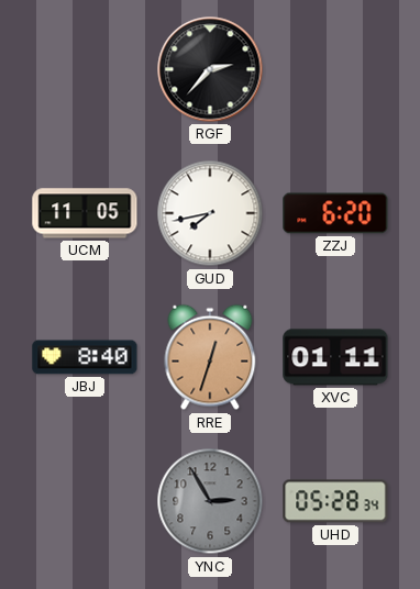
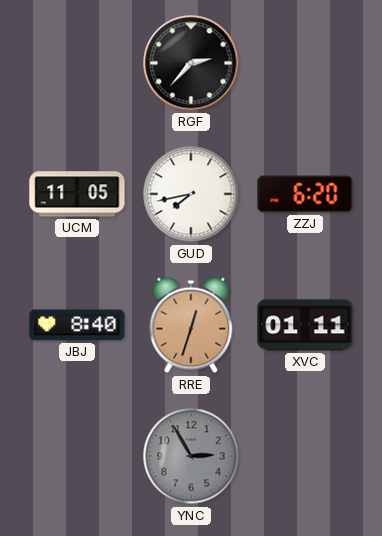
UHD: 05:28 -> none (335, 501)
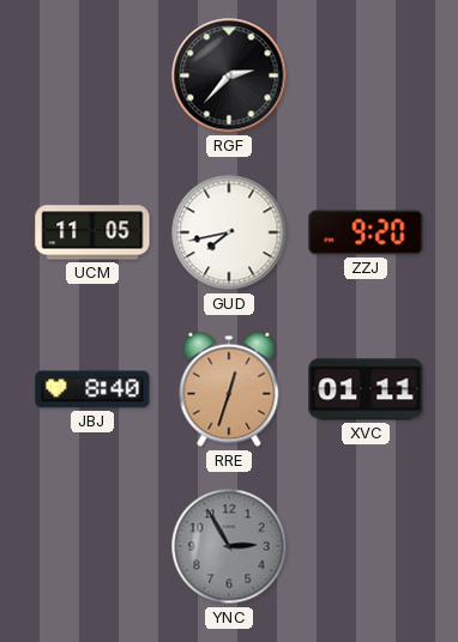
ZZJ: 6:20 -> 9:20 (366, 232)
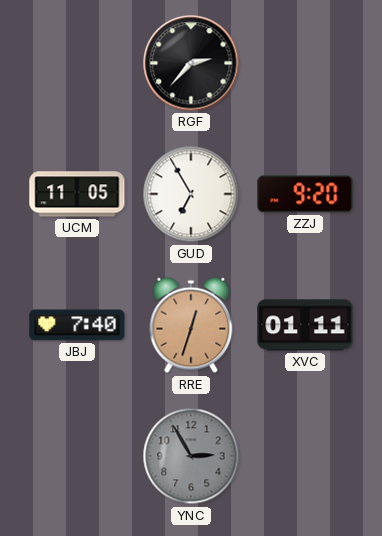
GUD: 7:43 -> 6:55 (191, 194)
JBJ: 8:40 -> 7:40 (77, 325)
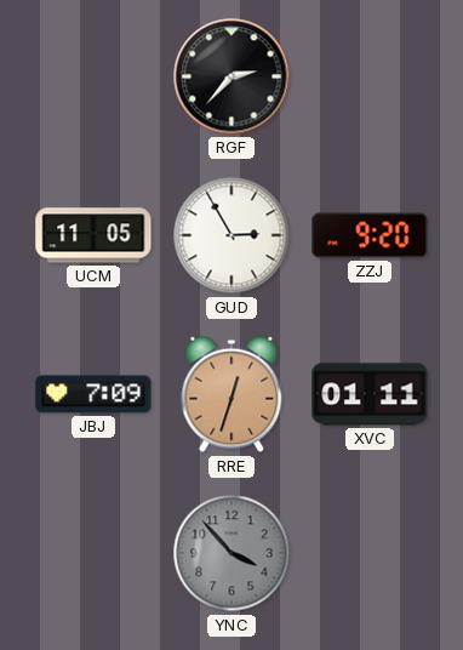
GUD: 6:55 -> 2:55 (232, 235)
JBJ: 7:40 -> 7:09 (93, 394)
YNC: 2:55 -> 3:53 (232, 553)
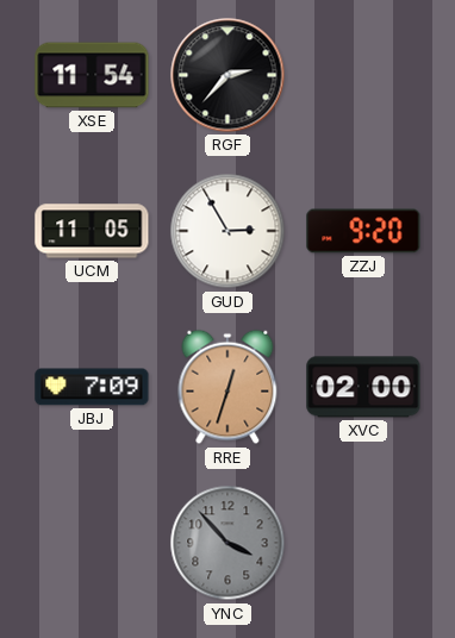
XSE: none -> 11:54 (92, 75)
XVC: 01:11 -> 02:00 (363, 387)
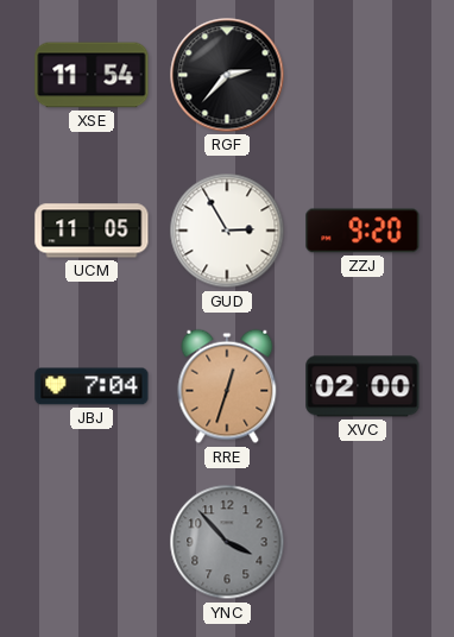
JBJ: 7:09 -> 7:04 (92, 386)
